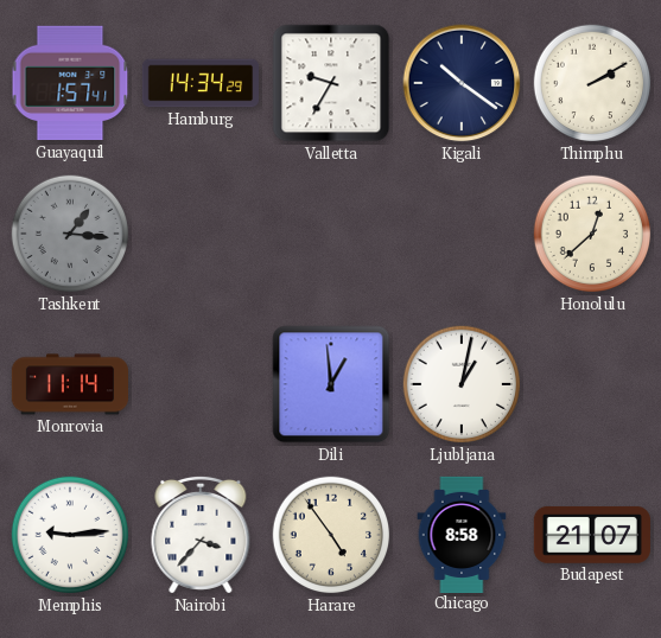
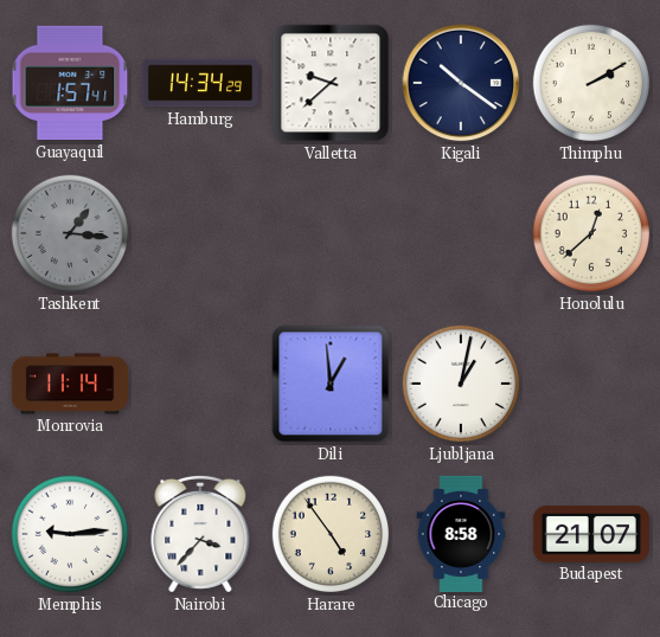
Valletta: 9:35 -> 9:38 (331, 83)
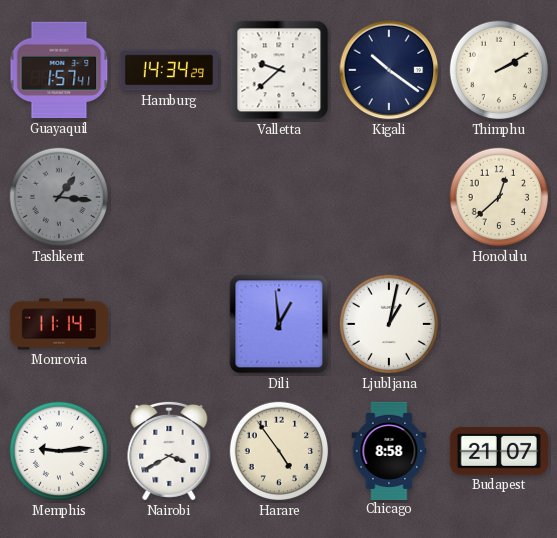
Nairobi: 3:37 -> 3:40 (169, 451)
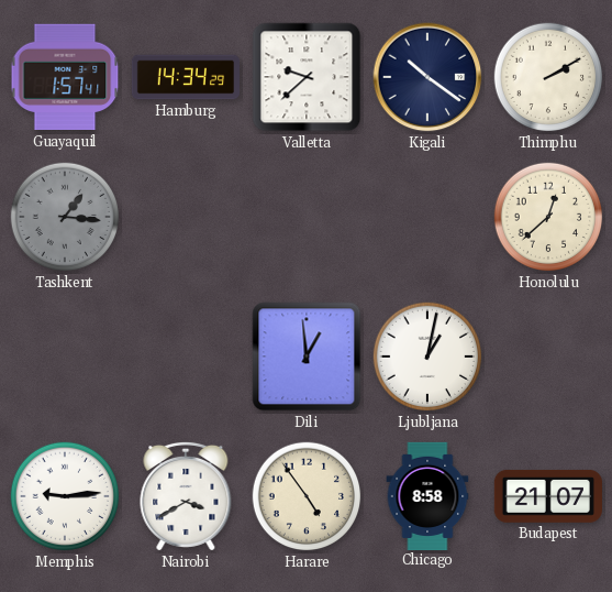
Monrovia: 11:14 -> none (58, 324)
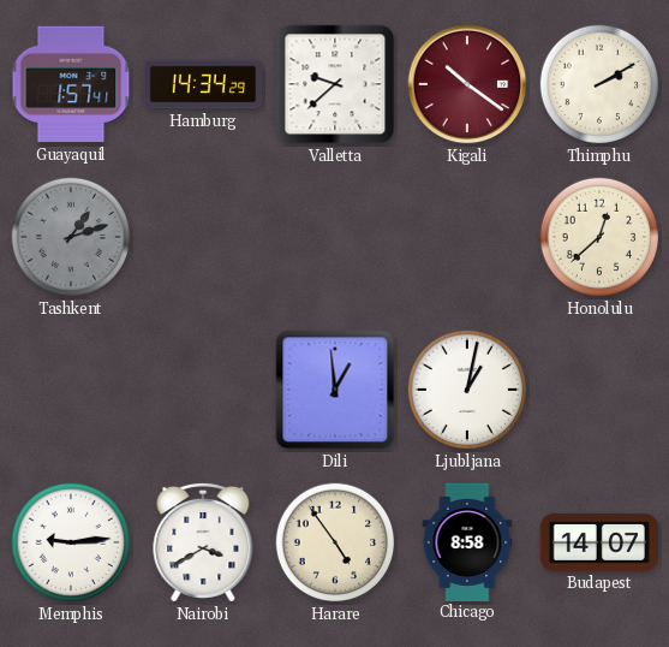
Kigali dial: navy -> burgundy (467, 84)
Tashkent: 1:16 -> 1:12 (71, 237)
Budapest: 21:07 -> 14:07 (599, 542)
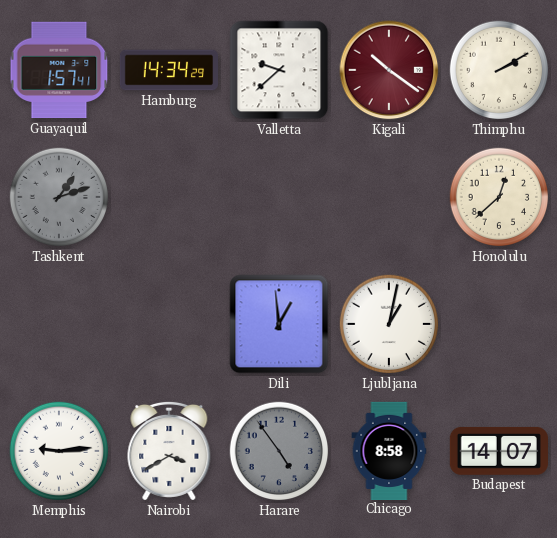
Harare dial: cream -> grey (279, 451)
